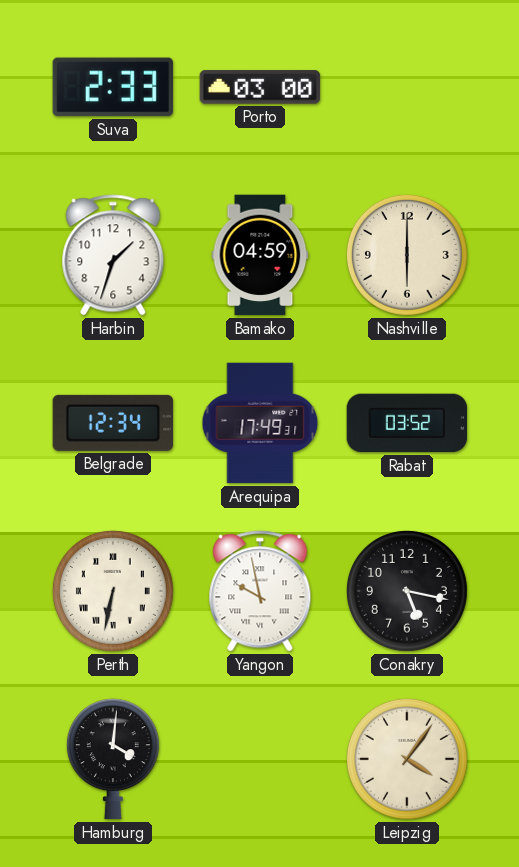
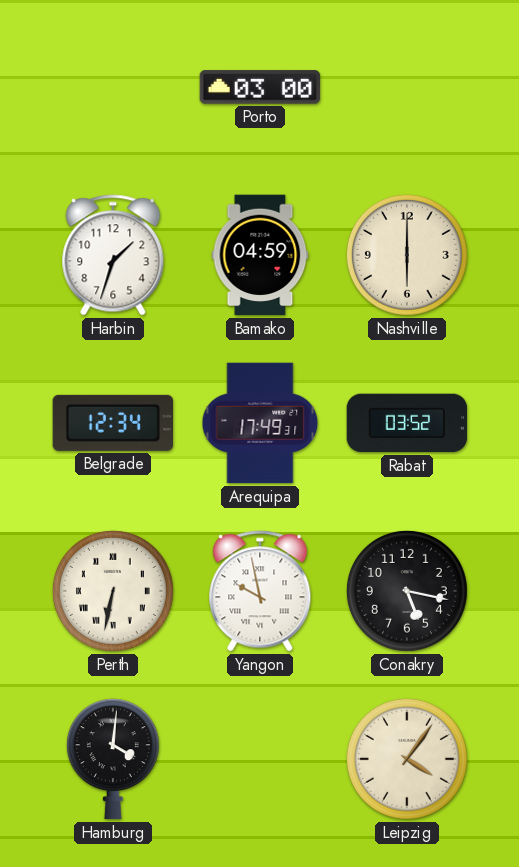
Suva: 2:33 -> none (112, 87)
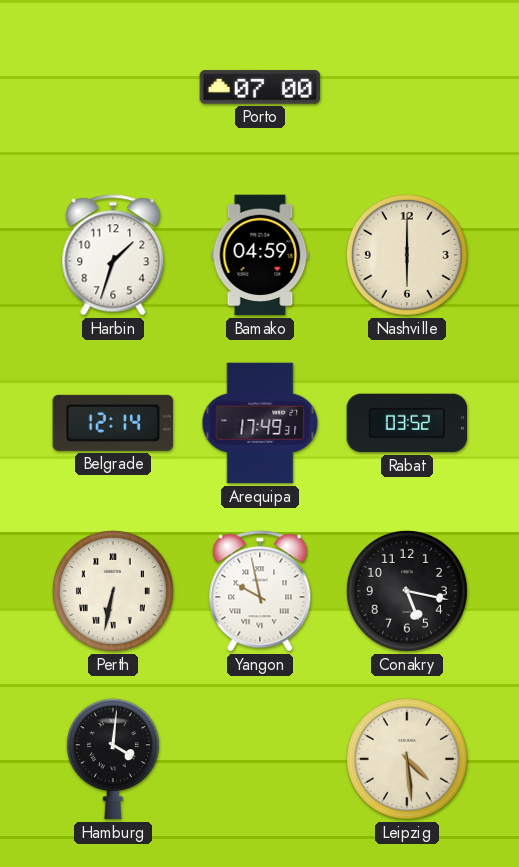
Porto: 03:00 -> 07:00 (260, 87)
Belgrade: 12:34 -> 12:14 (112, 423)
Leipzig: 4:06 -> 4:29 (407, 759)
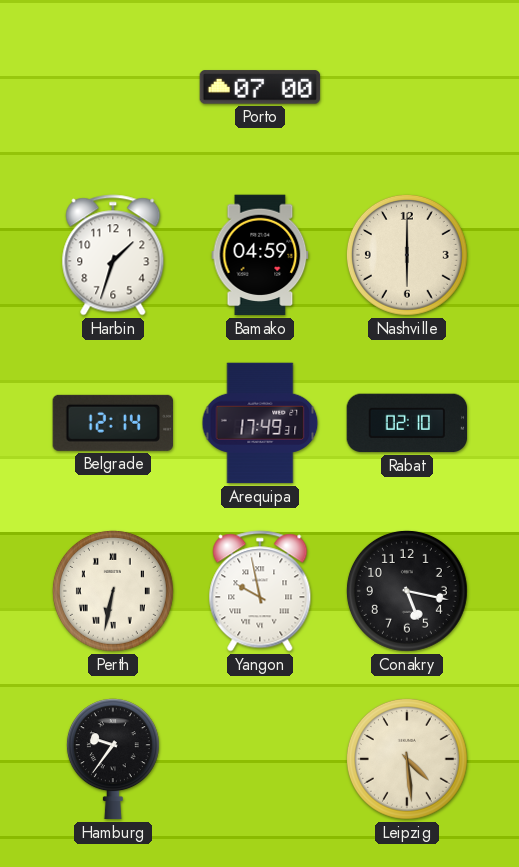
Rabat: 03:52 -> 02:10 (407, 423)
Hamburg: 4:01 -> 9:36 (113, 759)
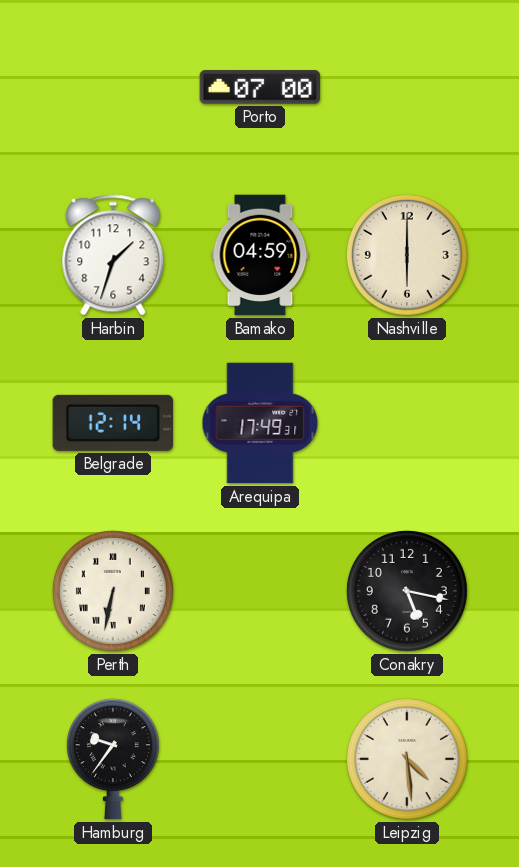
Rabat: 02:10 -> none (407, 423)
Yangon: 9:58 -> none (260, 591)
